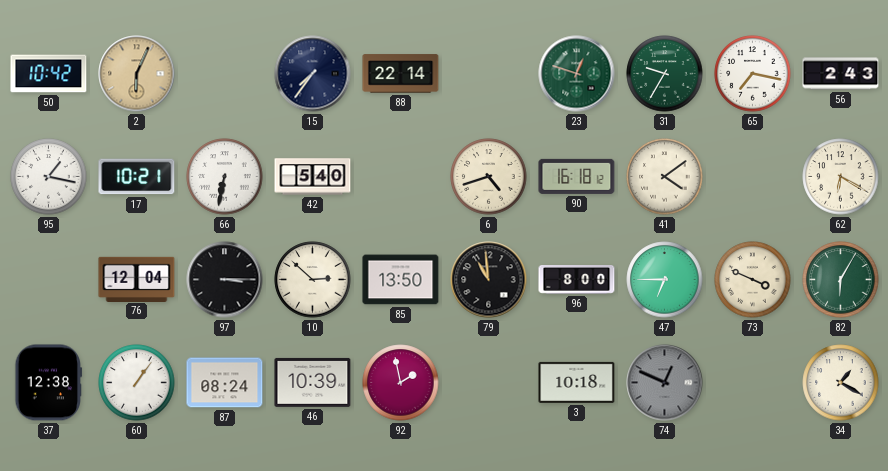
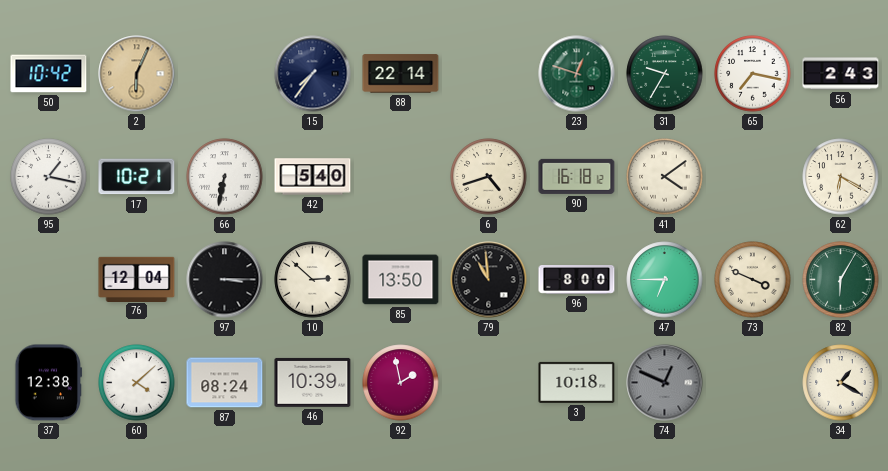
60: 1:06 -> 4:08 (137, 383)
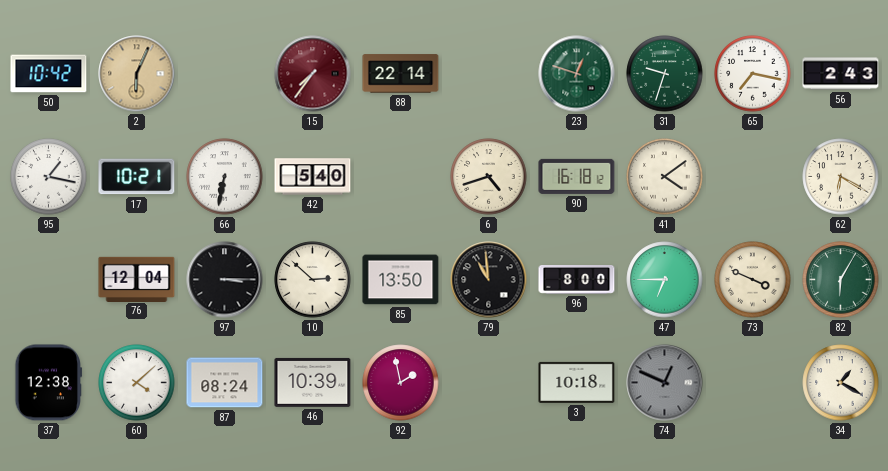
15 dial: navy -> burgundy (313, 74)
31: 9:35 -> 9:33 (665, 74)
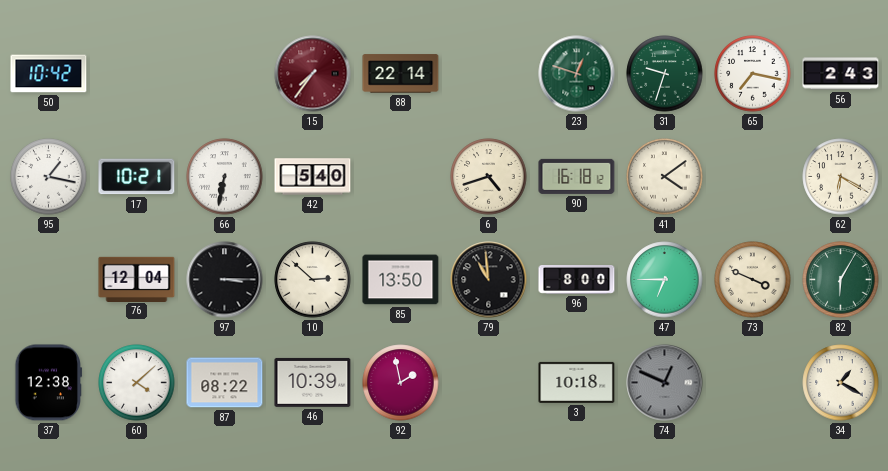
2: 6:04 -> none (137, 74)
87: 08:24 -> 08:22 (225, 383)
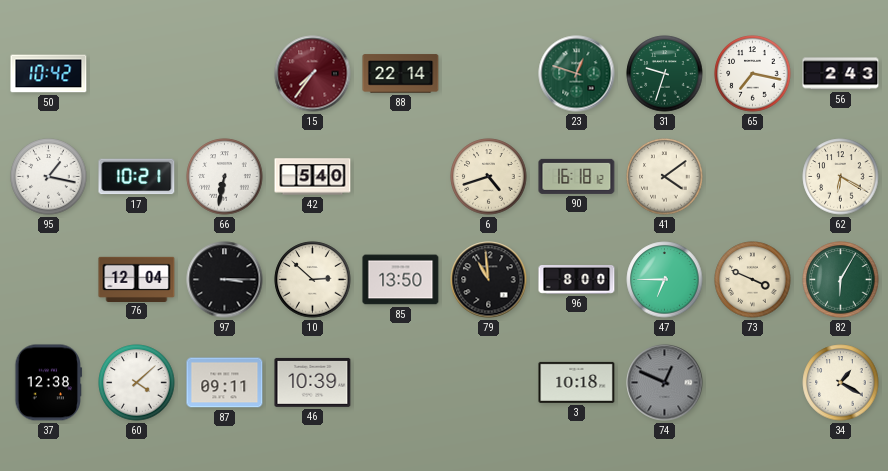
87: 08:22 -> 09:11 (225, 383)
92: 1:58 -> none (401, 383)
